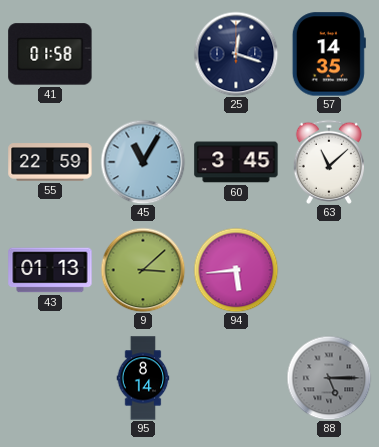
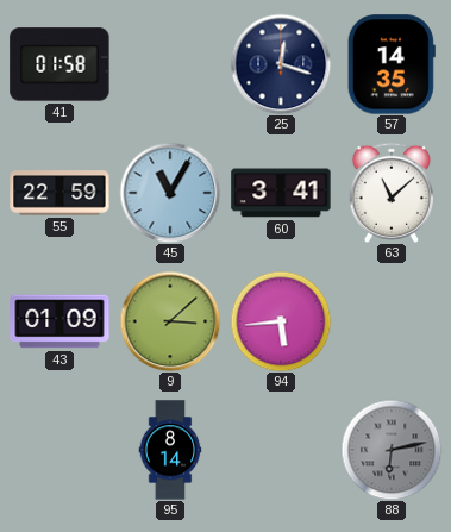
60: 3:45 -> 3:41 (281, 193)
43: 01:13 -> 01:09 (59, 321)
88: 5:15 -> 6:13 (392, 450)
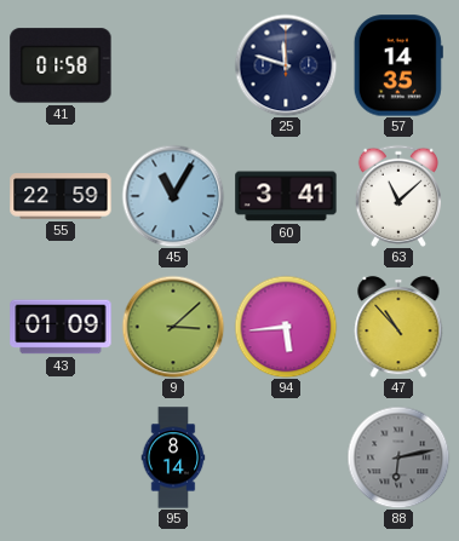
25: 12:18 -> 11:48 (286, 65)
47: none -> 10:53 (398, 327)
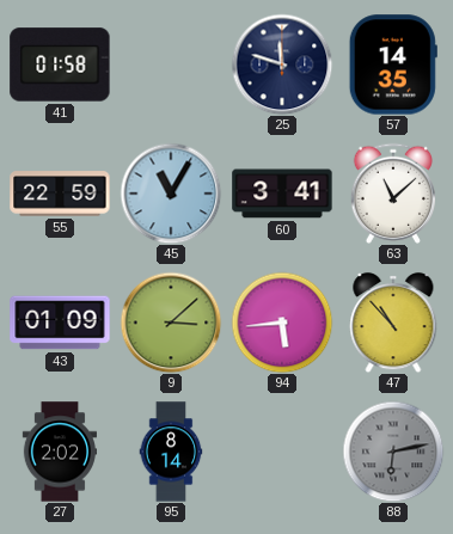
27: none -> 2:02 (60, 452)
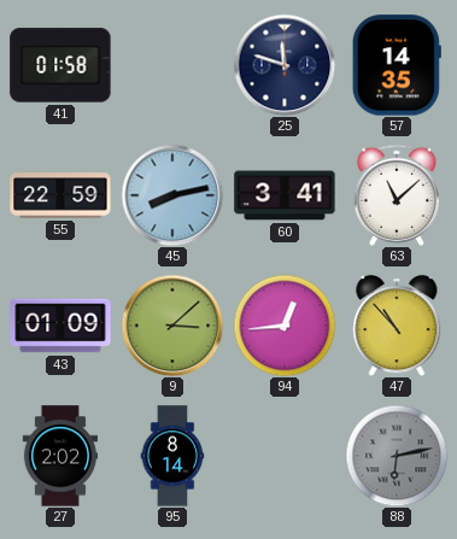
45: 11:05 -> 8:13 (172, 195)
94: 5:44 -> 12:44 (285, 326)
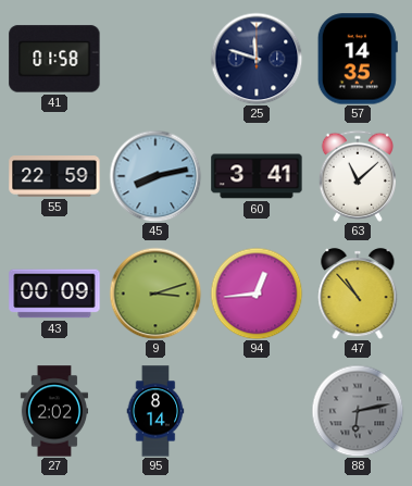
43: 01:09 -> 00:09 (54, 294)
9: 3:08 -> 3:12 (155, 294)
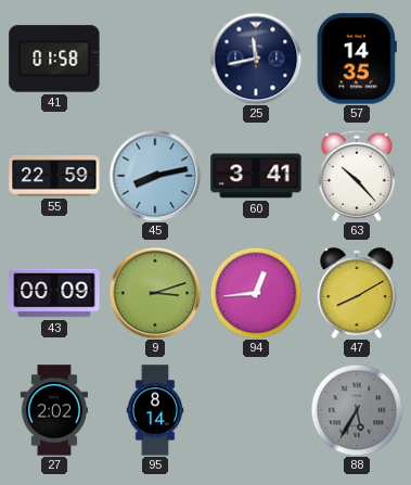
25: 11:48 -> 11:43 (256, 59)
63: 11:08 -> 10:23 (356, 176)
47: 10:53 -> 8:10 (357, 293)
88: 6:13 -> 5:35 (357, 410)
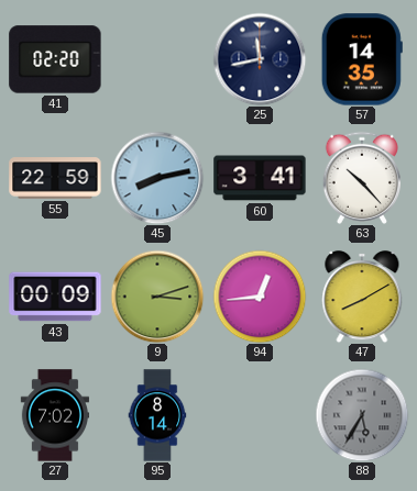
41: 01:58 -> 02:20 (55, 59)
27: 2:02 -> 7:02 (55, 415)
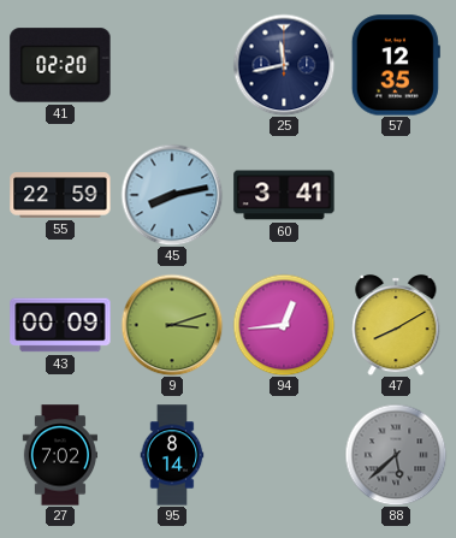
57: 14:35 -> 12:35 (396, 65)
63: 10:23 -> none (361, 178)
88: 5:35 -> 5:38 (396, 455)
